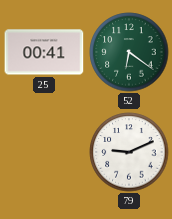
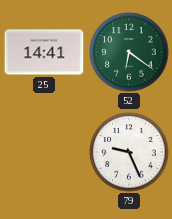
25: 00:41 -> 14:41 (44, 52)
79: 9:11 -> 9:26 (129, 152)
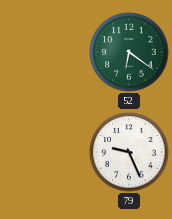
25: 14:41 -> none (44, 52)
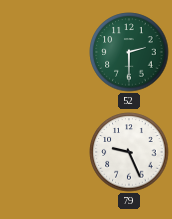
52: 6:21 -> 2:30 (129, 52)
